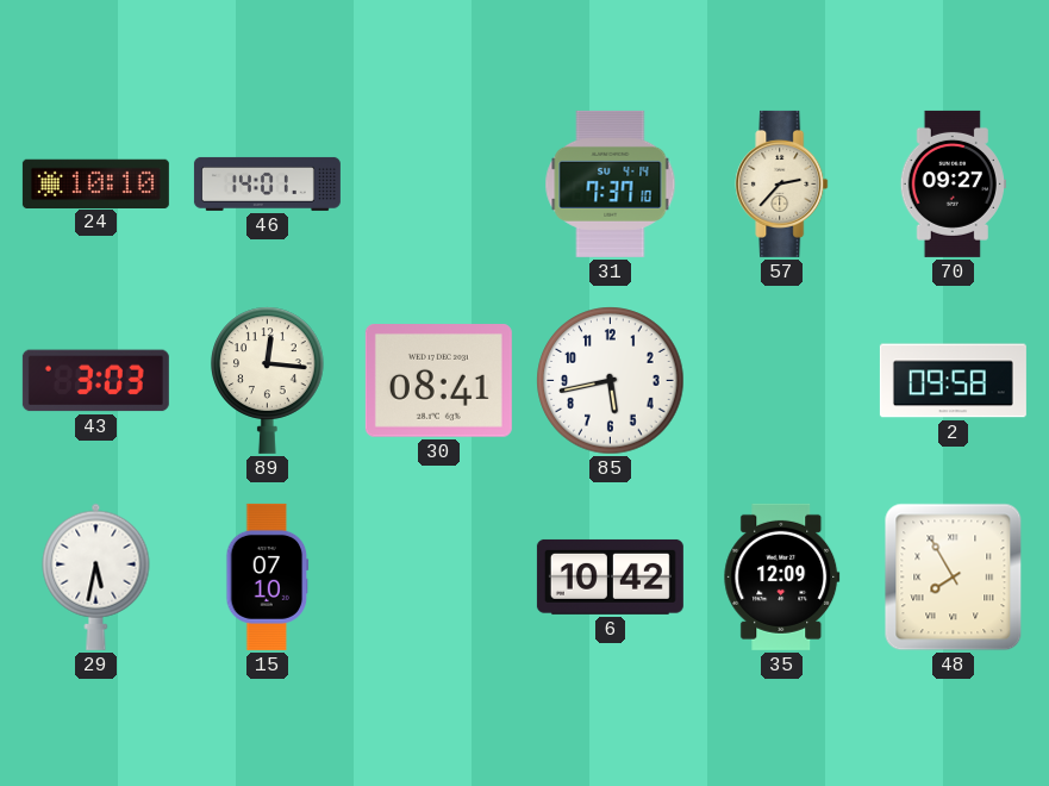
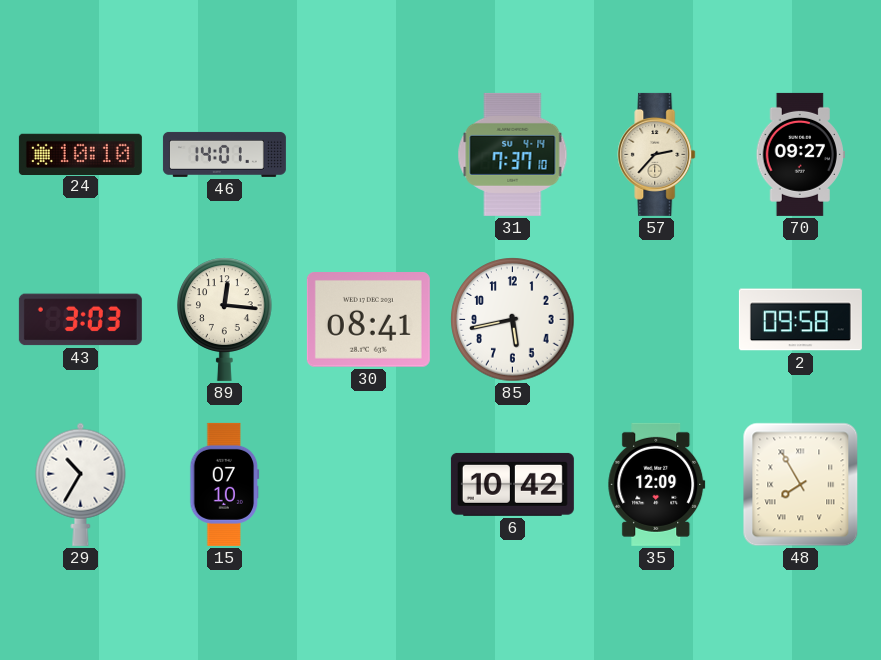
29: 5:32 -> 10:35 (81, 484)
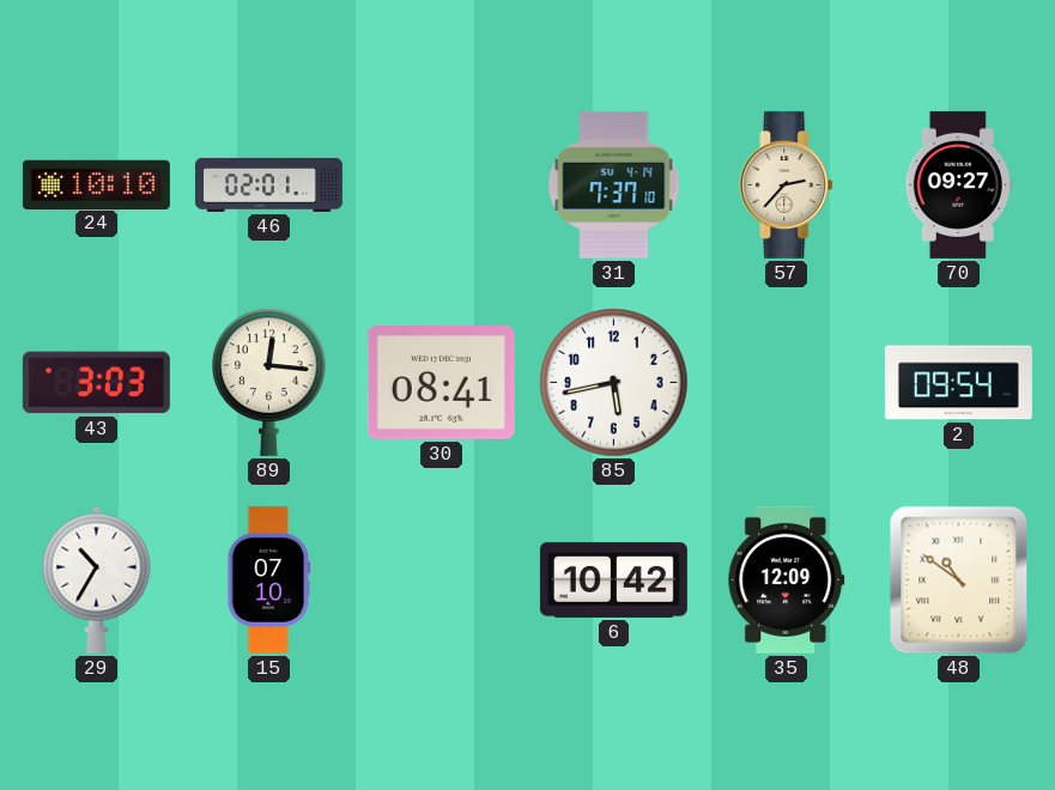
46: 14:01 -> 02:01 (268, 184)
2: 09:58 -> 09:54 (958, 383)
48: 7:55 -> 10:51 (959, 581)
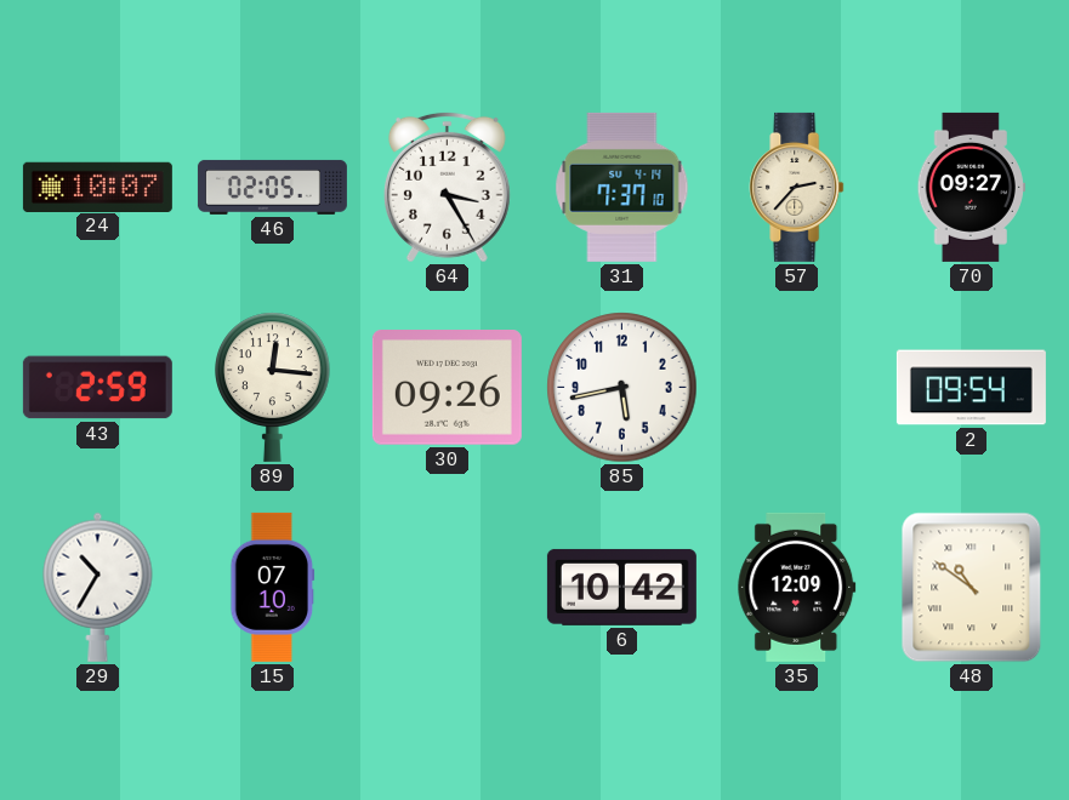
24: 10:10 -> 10:07 (97, 187)
46: 02:01 -> 02:05 (272, 187)
64: none -> 3:25 (448, 187)
43: 3:03 -> 2:59 (97, 388)
30: 08:41 -> 09:26 (447, 388)
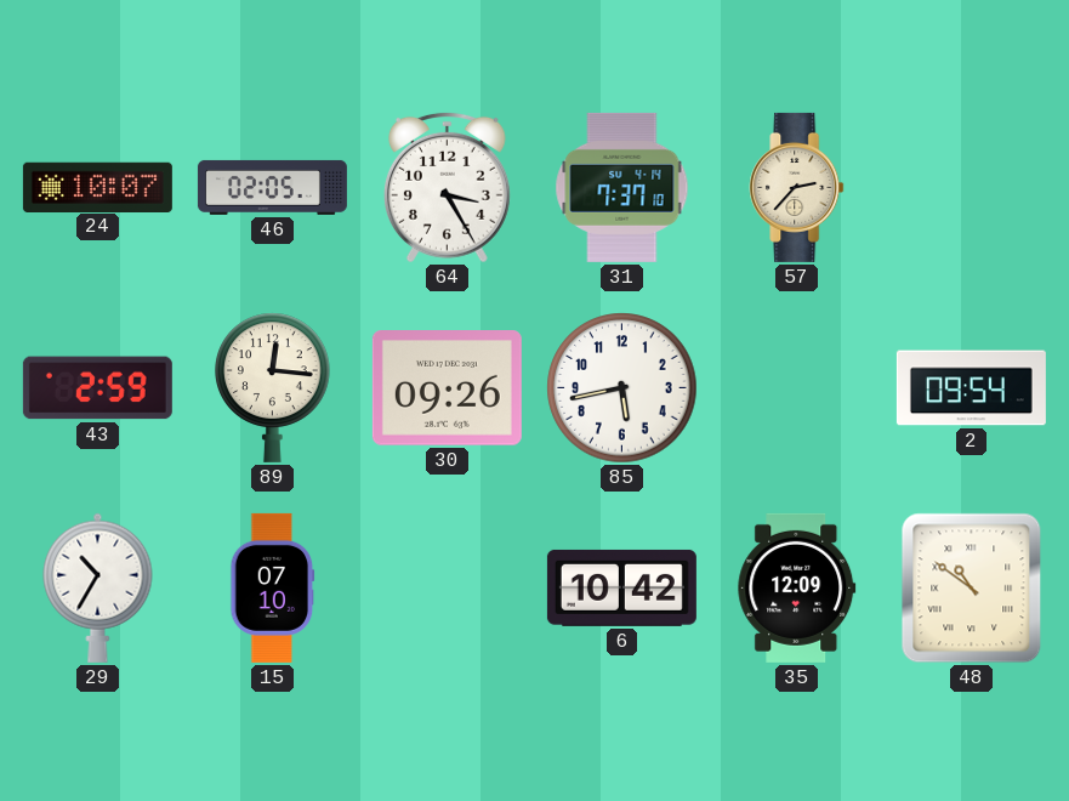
70: 09:27 -> none (971, 187)
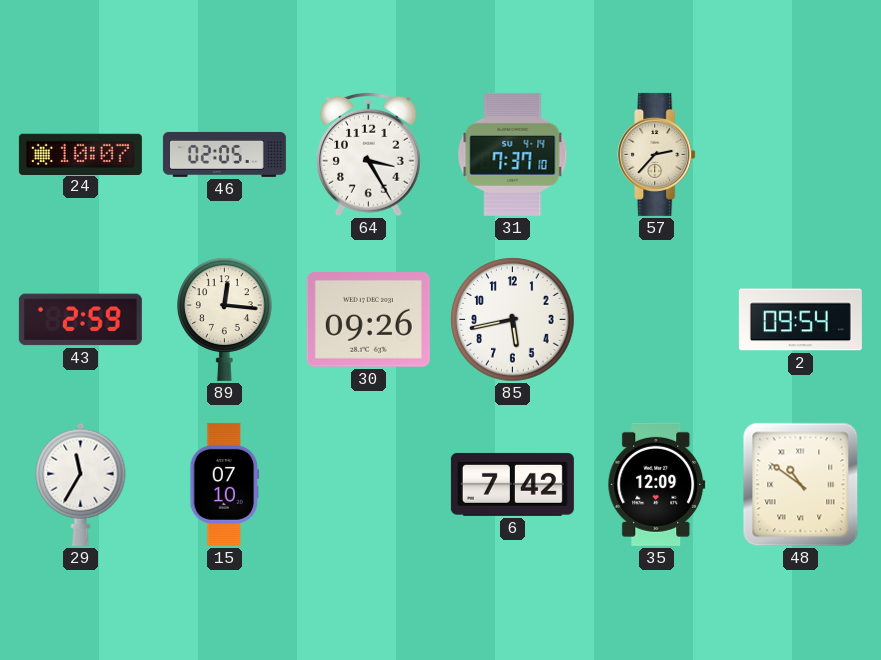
29: 10:35 -> 11:35 (81, 484)
6: 10:42 -> 7:42 (512, 484)
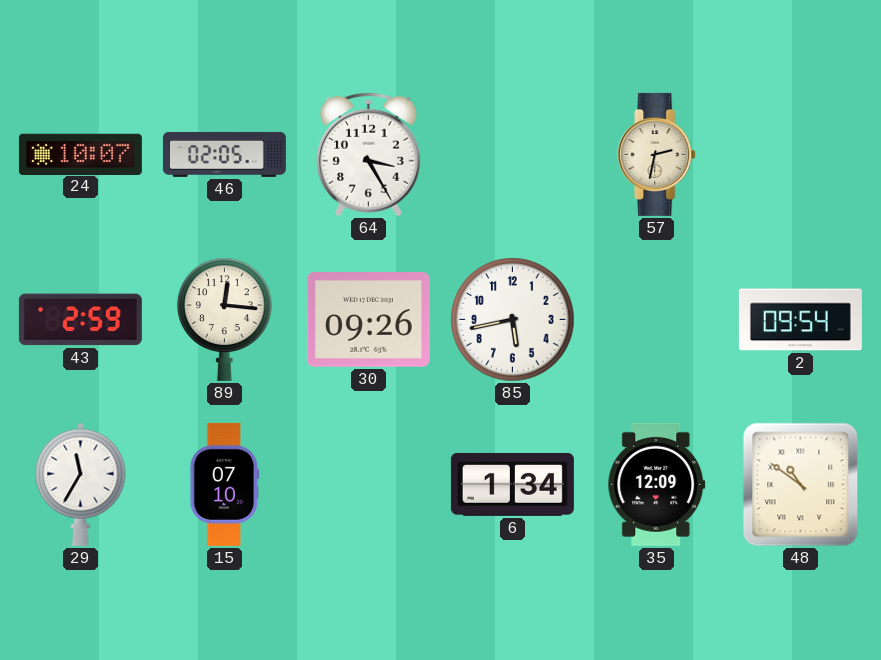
31: 7:37 -> none (513, 154)
57: 2:37 -> 2:32 (657, 154)
6: 7:42 -> 1:34 (512, 484)
